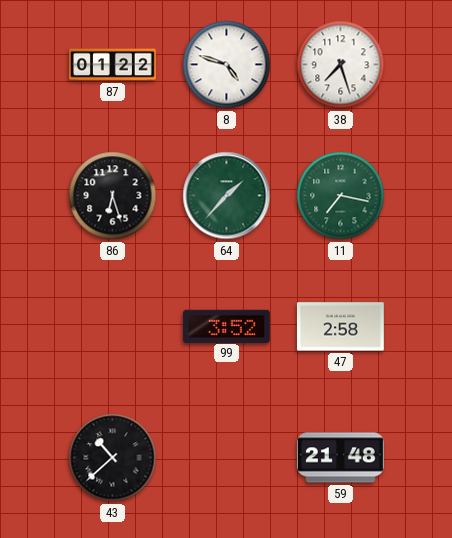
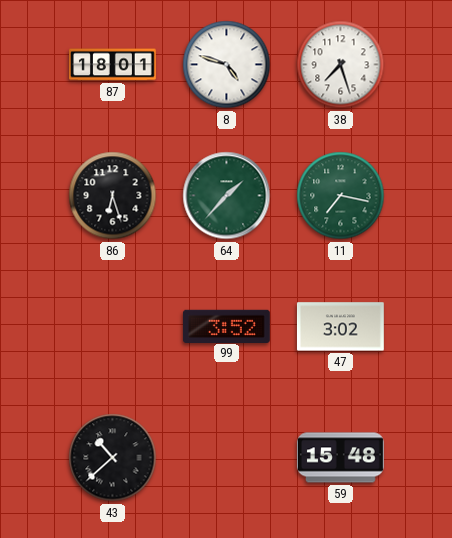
87: 01:22 -> 18:01 (113, 65)
47: 2:58 -> 3:02 (340, 327)
59: 21:48 -> 15:48 (340, 458)
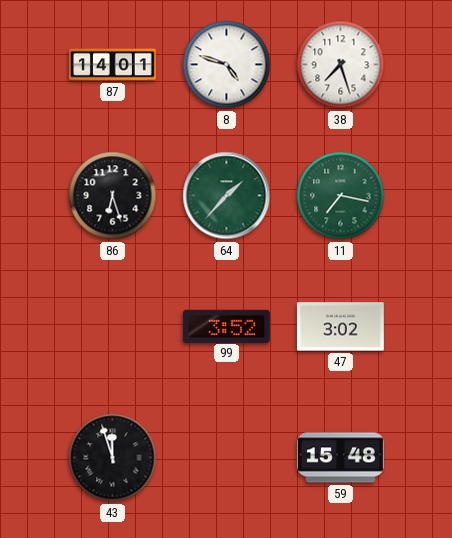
87: 18:01 -> 14:01 (113, 65)
43: 10:38 -> 11:57 (113, 458)
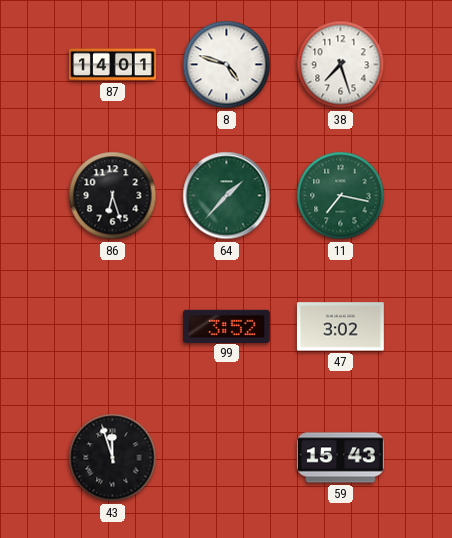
59: 15:48 -> 15:43 (340, 458)
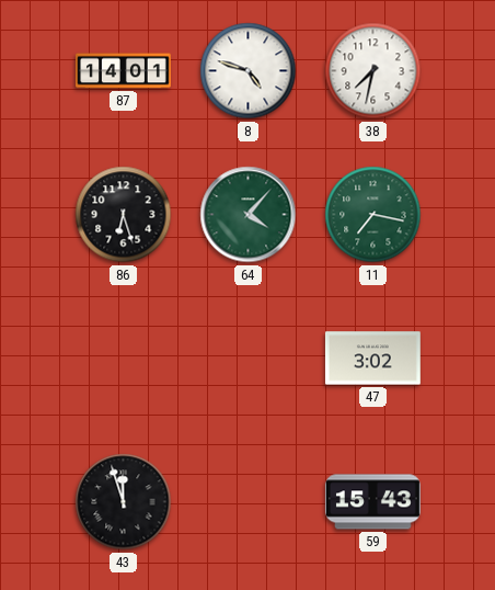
38: 7:27 -> 7:32 (373, 71)
64: 1:37 -> 4:07 (249, 215)
99: 3:52 -> none (226, 326)
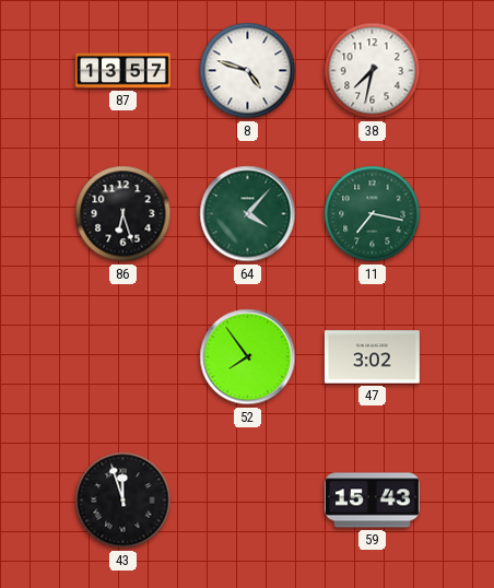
87: 14:01 -> 13:57 (123, 71)
52: none -> 7:54 (248, 357)
